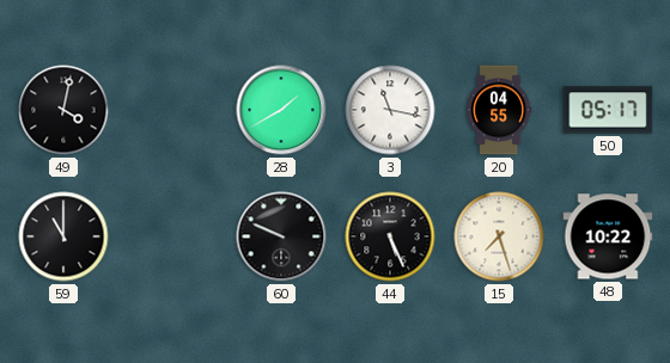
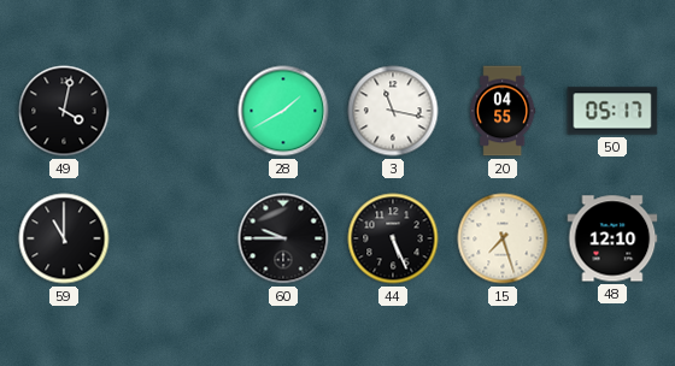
60: 9:49 -> 9:45 (283, 238)
48: 10:22 -> 12:10 (612, 238)
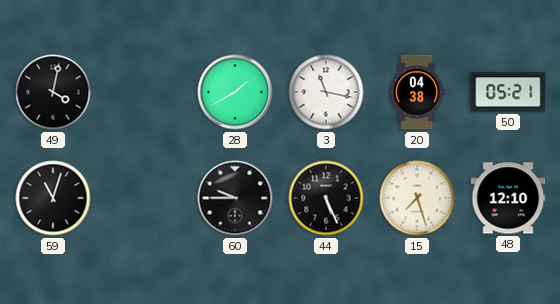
20: 04:55 -> 04:38 (417, 92)
50: 05:17 -> 05:21 (508, 92)
59: 11:00 -> 11:03 (53, 198)
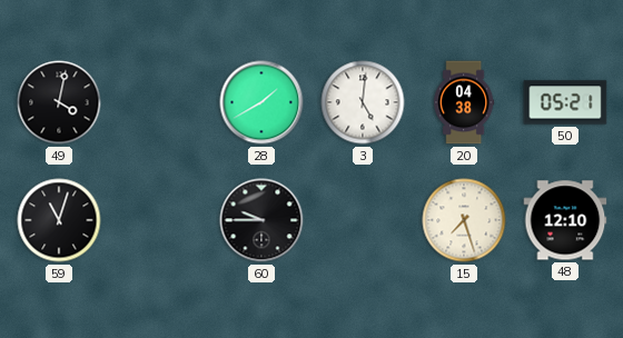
3: 11:17 -> 5:01 (363, 102)
44: 5:26 -> none (326, 198)
